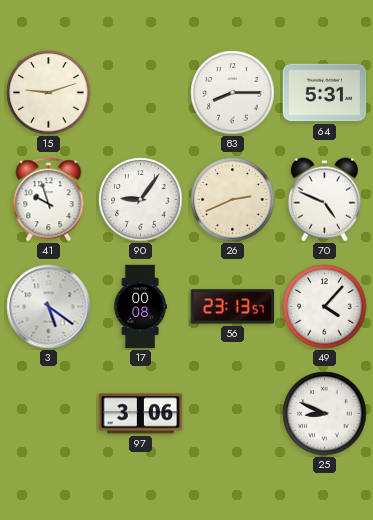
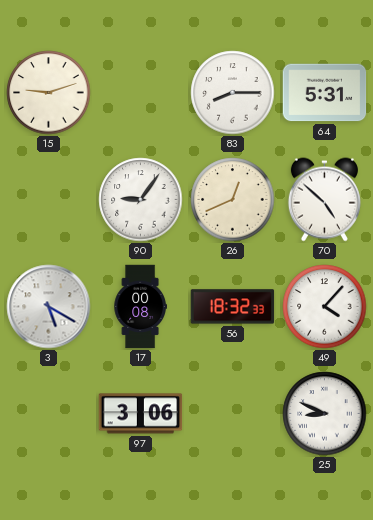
41: 9:57 -> none (49, 200)
26: 2:41 -> 12:41 (233, 200)
70: 4:49 -> 4:52 (324, 200)
3: 5:21 -> 5:20 (49, 307)
56: 23:13 -> 18:32 (233, 307)
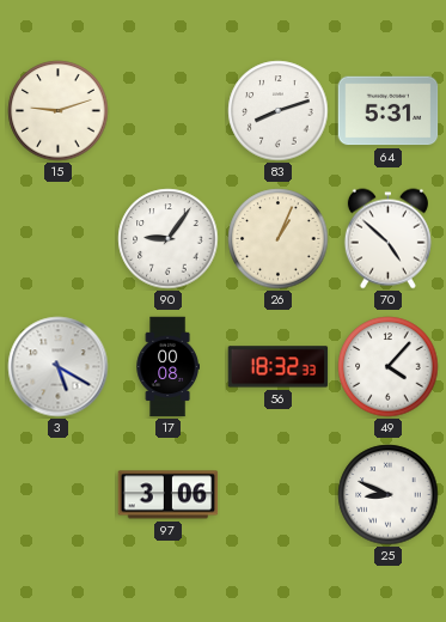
83: 8:15 -> 8:12 (279, 111)
26: 12:41 -> 1:04 (279, 239)
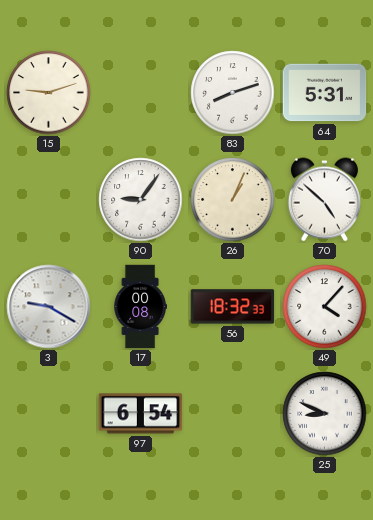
3: 5:20 -> 9:20 (49, 307)
97: 3:06 -> 6:54 (141, 414)
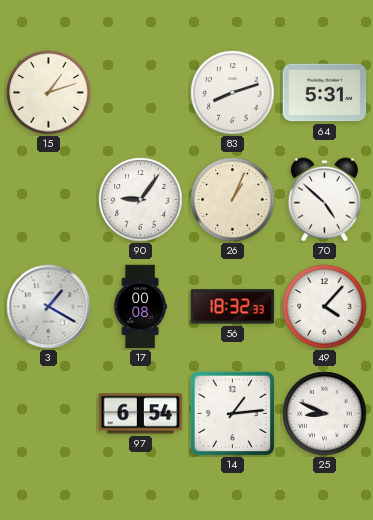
15: 9:12 -> 1:12 (49, 93)
3: 9:20 -> 1:20 (49, 307)
14: none -> 1:14 (232, 413)
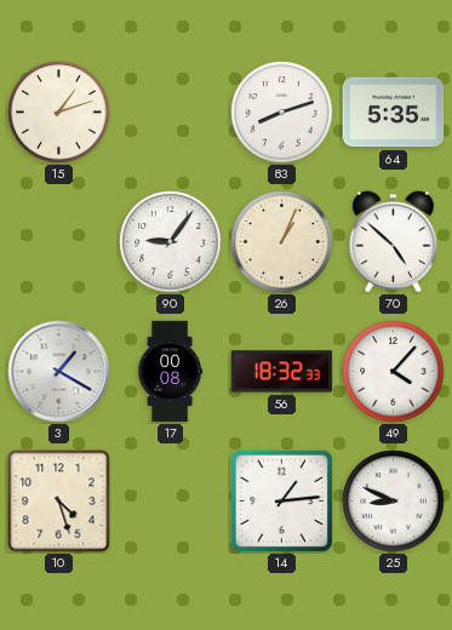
64: 5:31 -> 5:35 (394, 113)
10: none -> 4:27 (59, 502)
97: 6:54 -> none (141, 414)
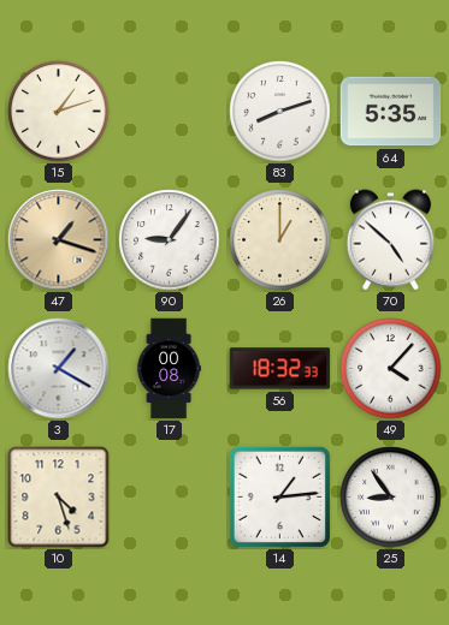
47: none -> 1:18 (59, 240)
26: 1:04 -> 1:00 (280, 240)
25: 8:49 -> 8:54 (391, 498)
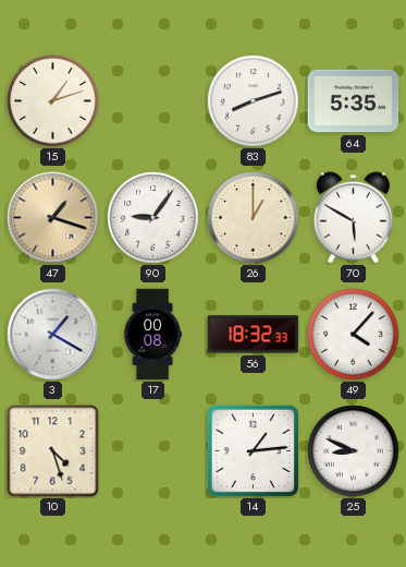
70: 4:52 -> 5:50 (353, 218)
25: 8:54 -> 8:49 (354, 451)
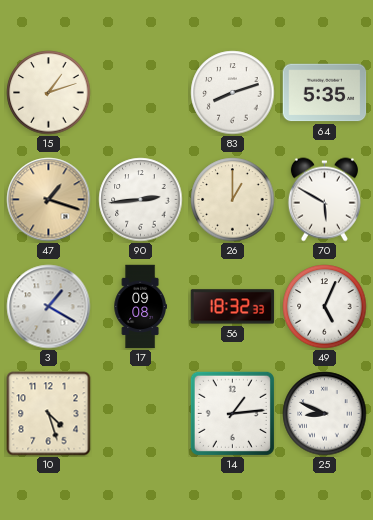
90: 9:06 -> 2:44 (141, 200)
17: 00:08 -> 09:08 (140, 307)
49: 4:07 -> 5:04 (325, 307)
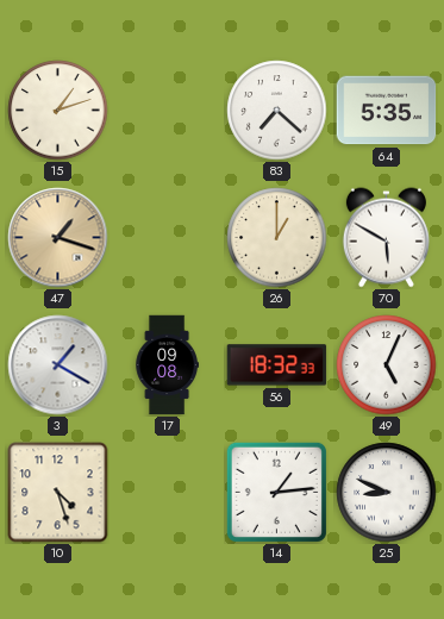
83: 8:12 -> 7:22 (277, 111)
90: 2:44 -> none (141, 200)
